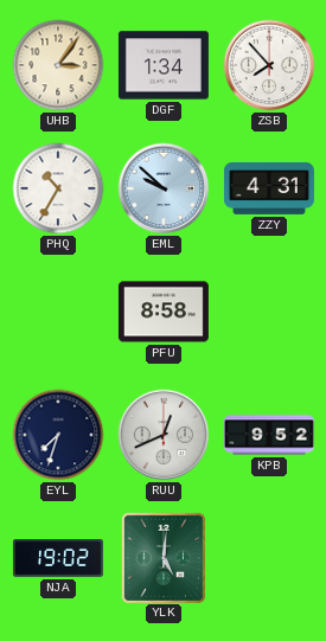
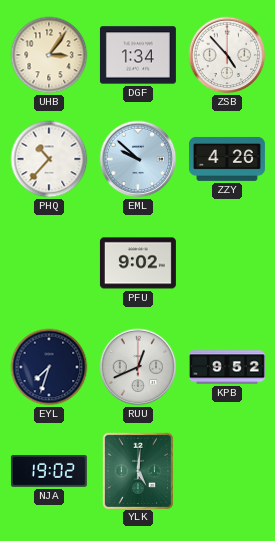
ZSB: 7:53 -> 4:53 (227, 55)
PHQ: 10:35 -> 10:37 (49, 159)
ZZY: 4:31 -> 4:26 (227, 159)
PFU: 8:58 -> 9:02 (138, 263)
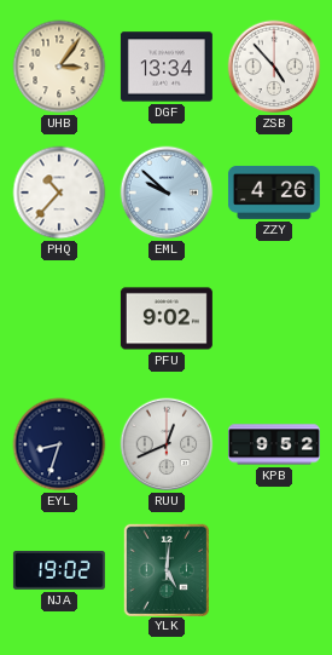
DGF: 1:34 -> 13:34 (167, 67)
EYL: 7:33 -> 8:33 (59, 444)
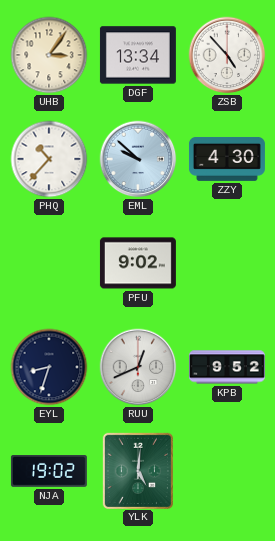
ZZY: 4:26 -> 4:30 (227, 159)
